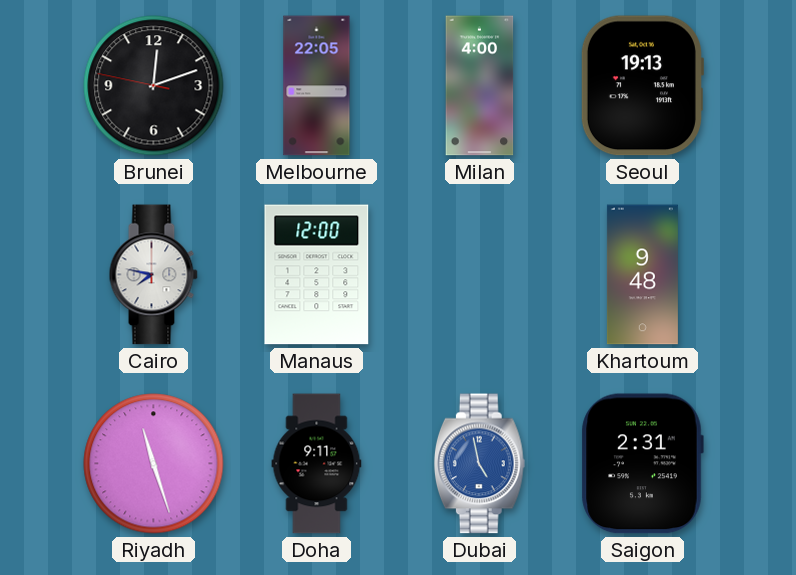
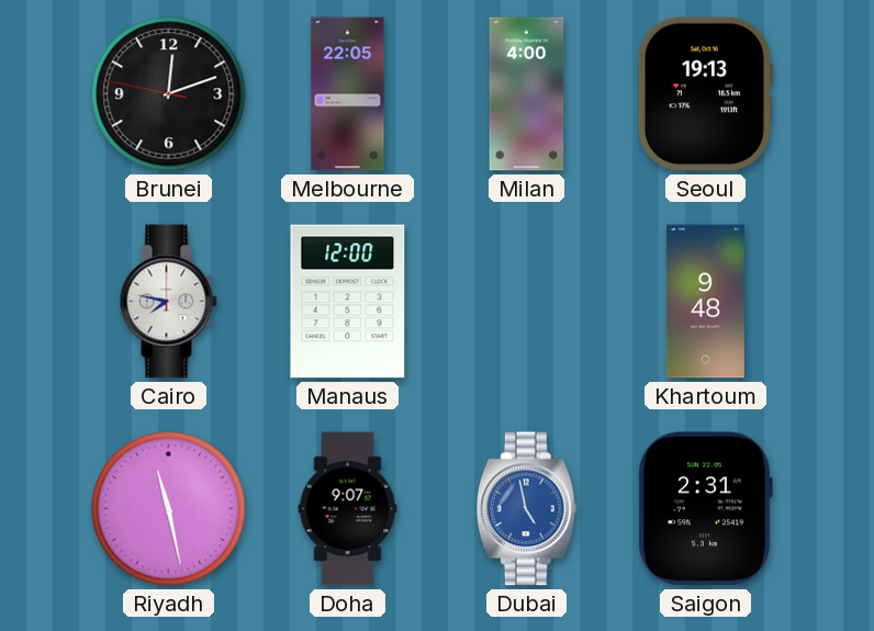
Riyadh: 11:27 -> 11:28 (169, 509)
Doha: 9:11 -> 9:07 (348, 509)
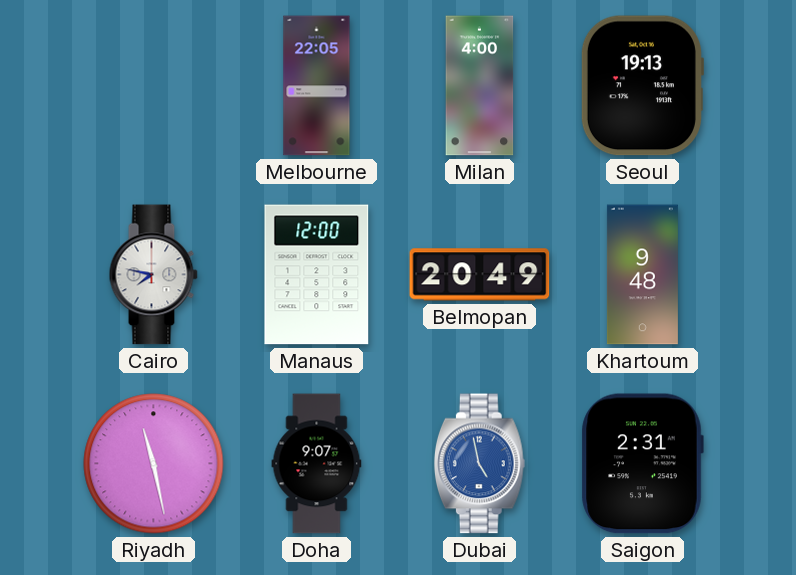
Brunei: 12:11 -> none (169, 94)
Belmopan: none -> 20:49 (480, 275)
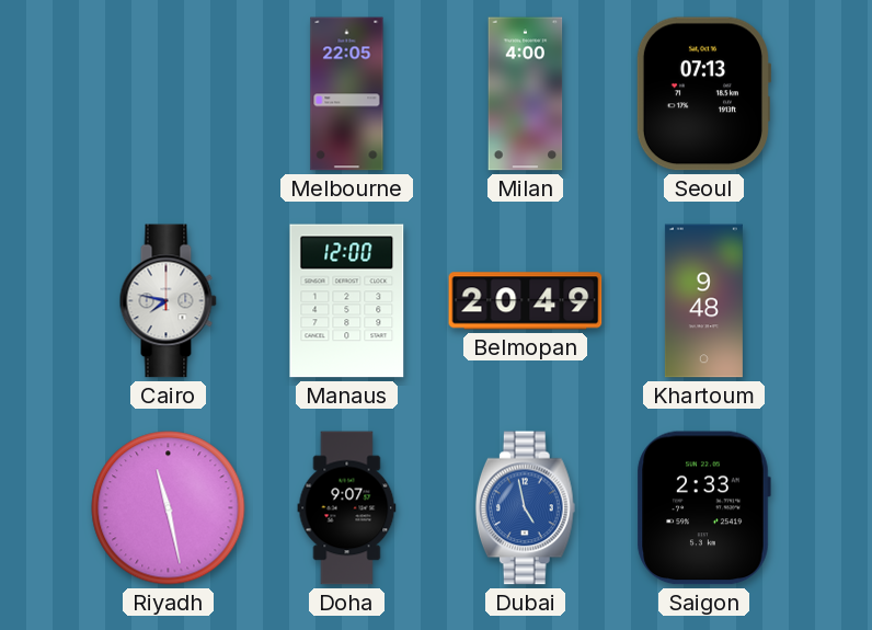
Seoul: 19:13 -> 07:13 (703, 94)
Saigon: 2:31 -> 2:33 (703, 508)
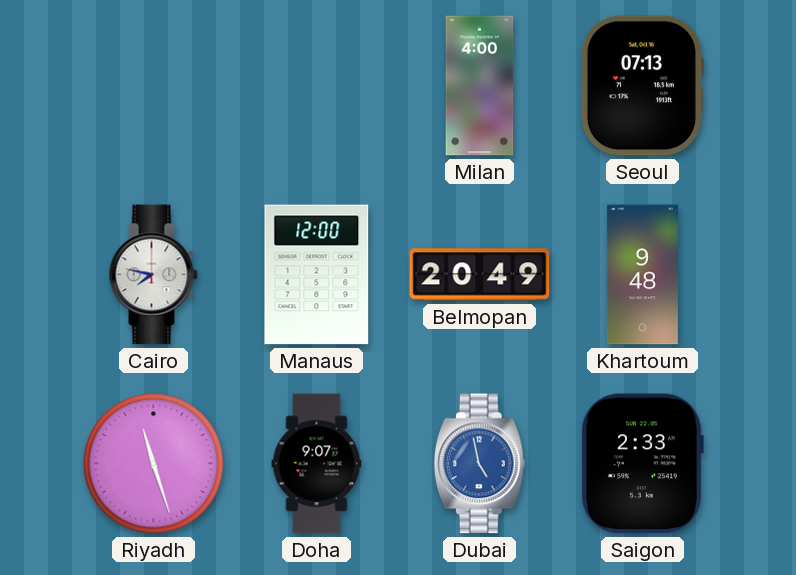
Melbourne: 22:05 -> none (347, 94)
Riyadh: 11:28 -> 11:27 (154, 464)
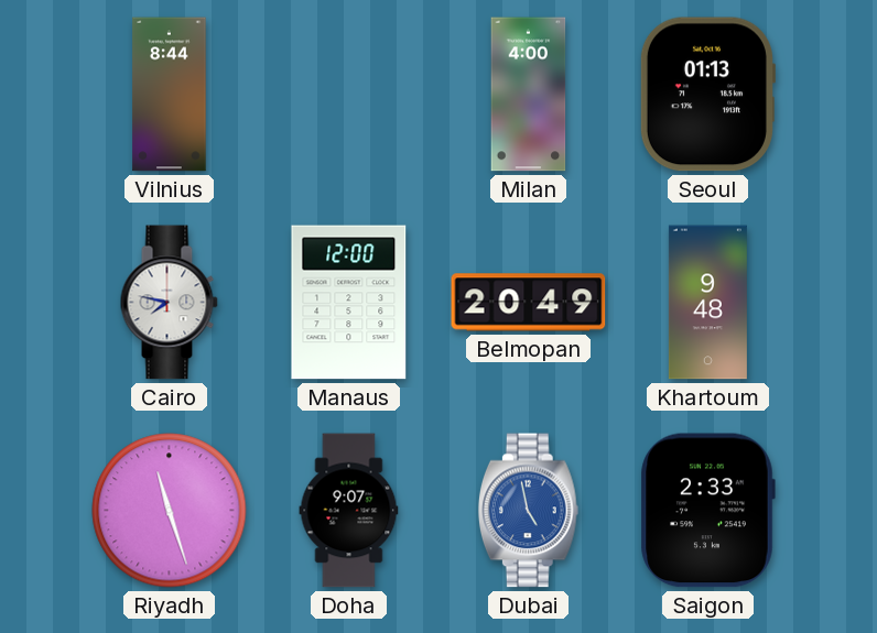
Vilnius: none -> 8:44 (170, 95)
Seoul: 07:13 -> 01:13 (707, 95)
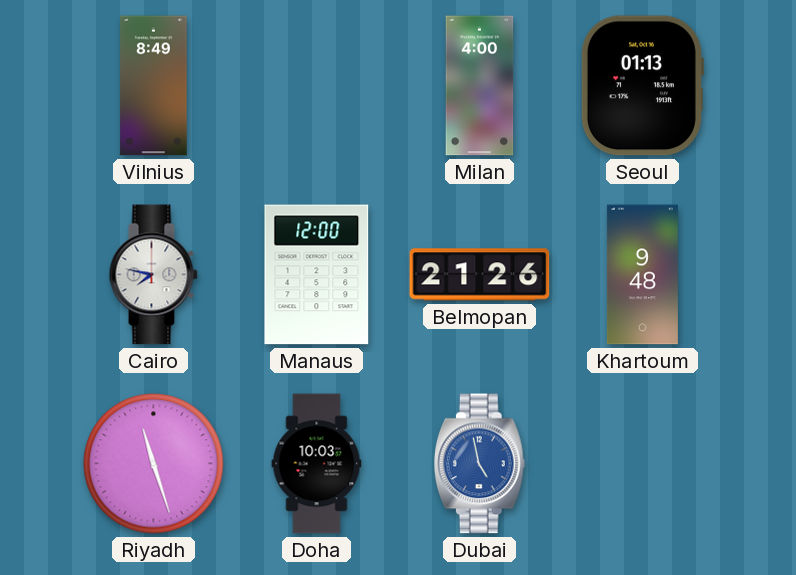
Vilnius: 8:44 -> 8:49 (154, 86)
Belmopan: 20:49 -> 21:26 (480, 275)
Doha: 9:07 -> 10:03 (317, 464)
Saigon: 2:33 -> none (707, 511)
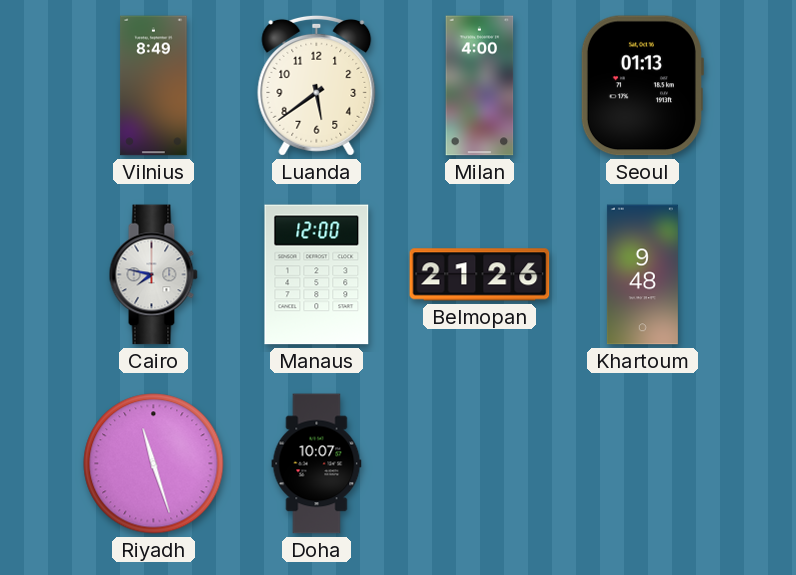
Luanda: none -> 5:39 (317, 85)
Doha: 10:03 -> 10:07 (317, 464)
Dubai: 4:58 -> none (479, 464)
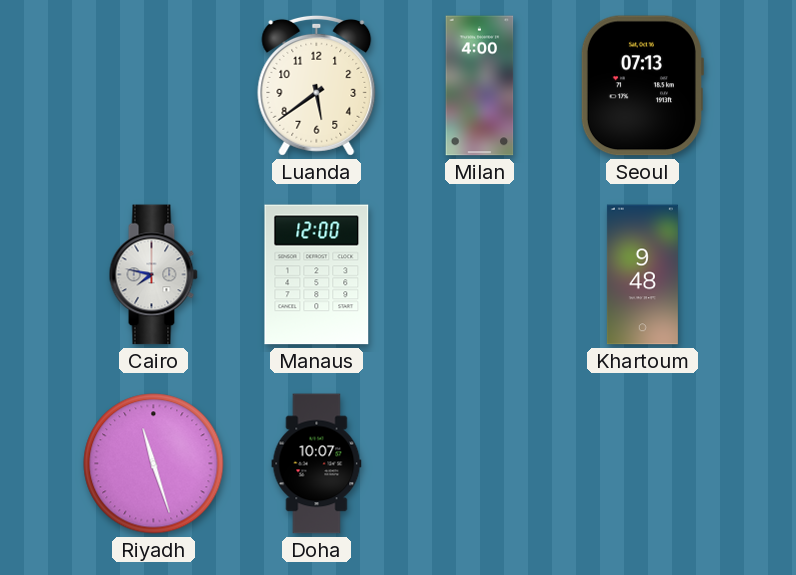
Vilnius: 8:49 -> none (154, 86)
Seoul: 01:13 -> 07:13 (642, 86)
Belmopan: 21:26 -> none (480, 275)
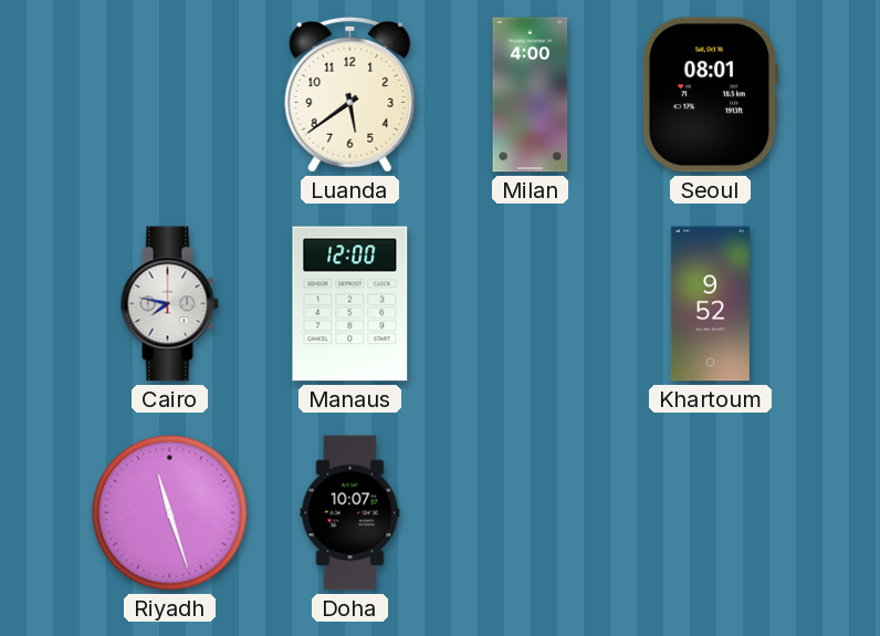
Seoul: 07:13 -> 08:01 (710, 95)
Khartoum: 9:48 -> 9:52 (710, 304)
